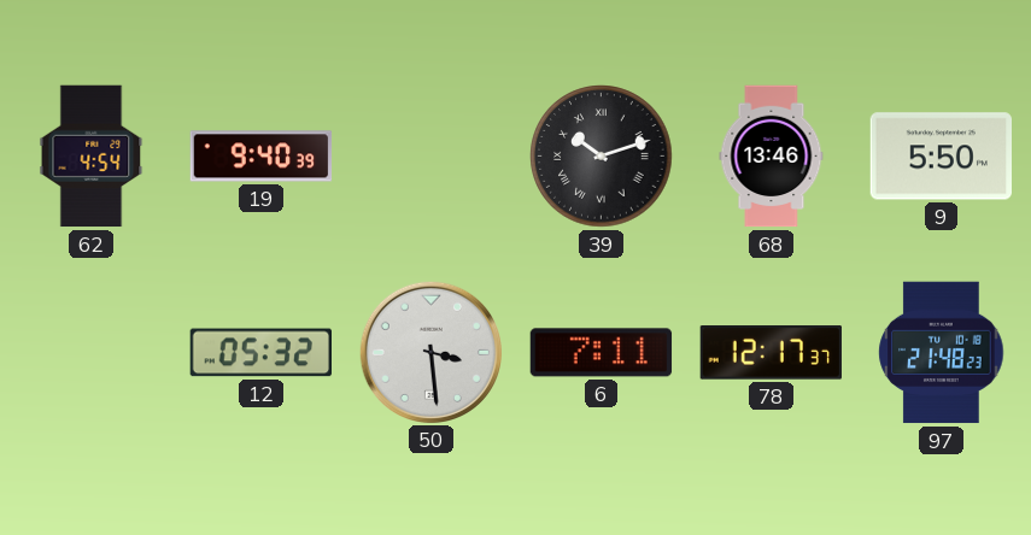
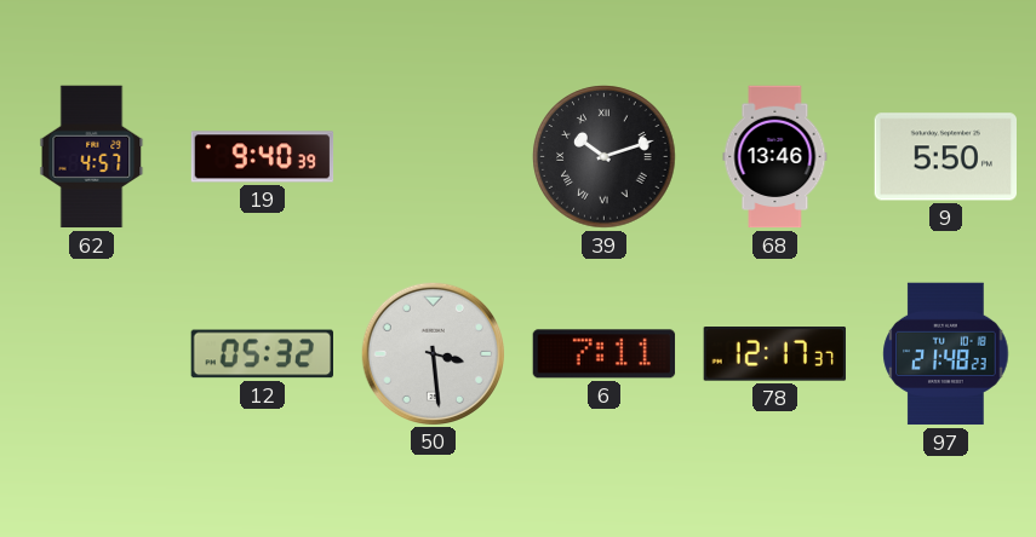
62: 4:54 -> 4:57 (92, 157)
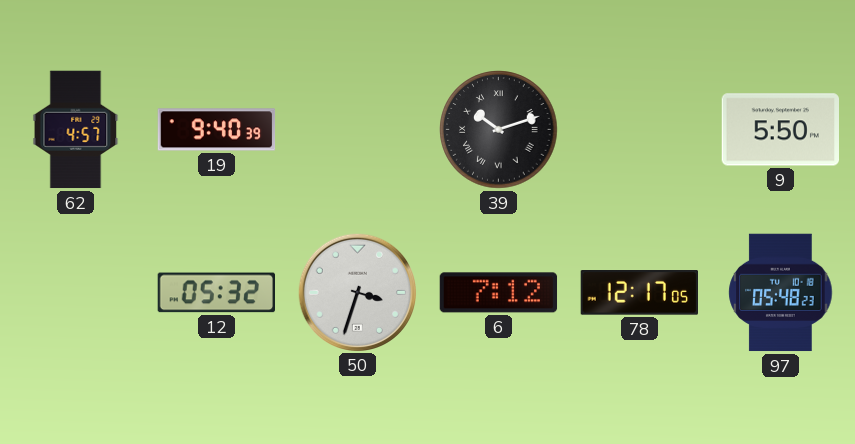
68: 13:46 -> none (775, 157)
50: 3:29 -> 3:33 (357, 292)
6: 7:11 -> 7:12 (499, 293)
78: 12:17:37 -> 12:17:05 (639, 293)
97: 21:48 -> 05:48 (781, 293)
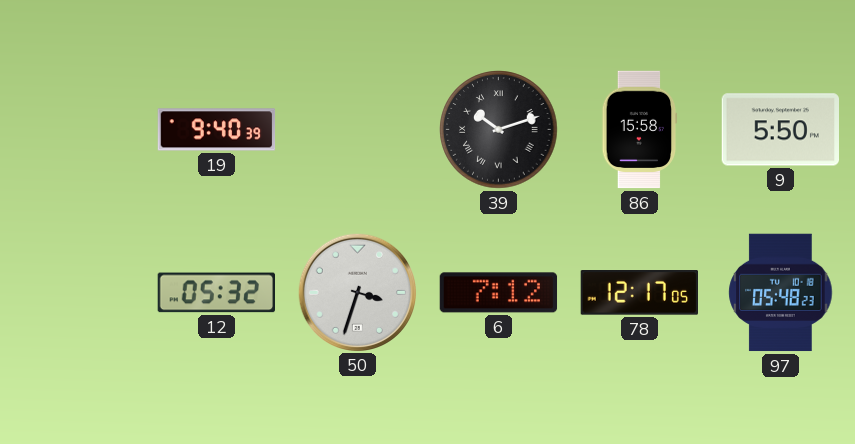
62: 4:57 -> none (76, 130)
86: none -> 15:58 (640, 130)
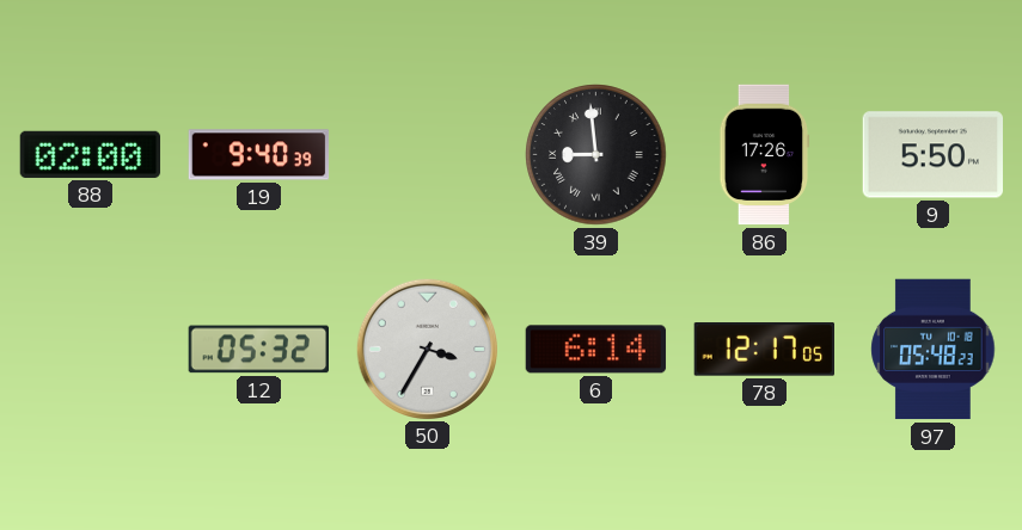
88: none -> 02:00 (91, 154)
39: 10:12 -> 8:59 (596, 155)
86: 15:58 -> 17:26 (765, 155)
50: 3:33 -> 3:35 (427, 349)
6: 7:12 -> 6:14 (596, 350)
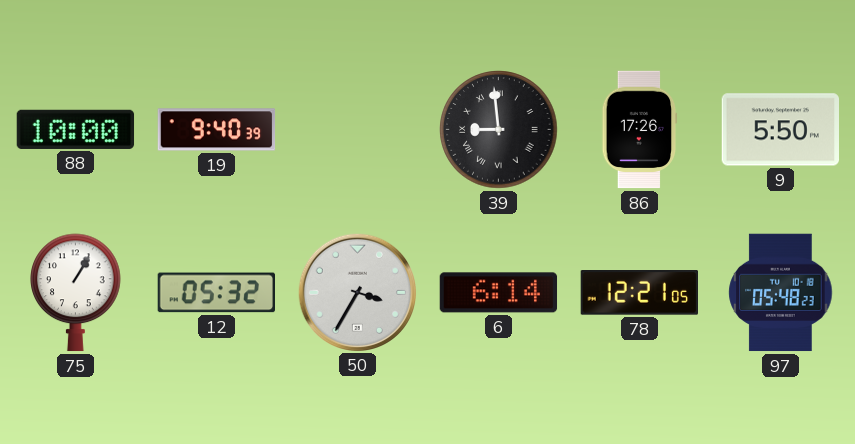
88: 02:00 -> 10:00 (76, 129)
75: none -> 1:05 (76, 293)
78: 12:17 -> 12:21 (639, 293)
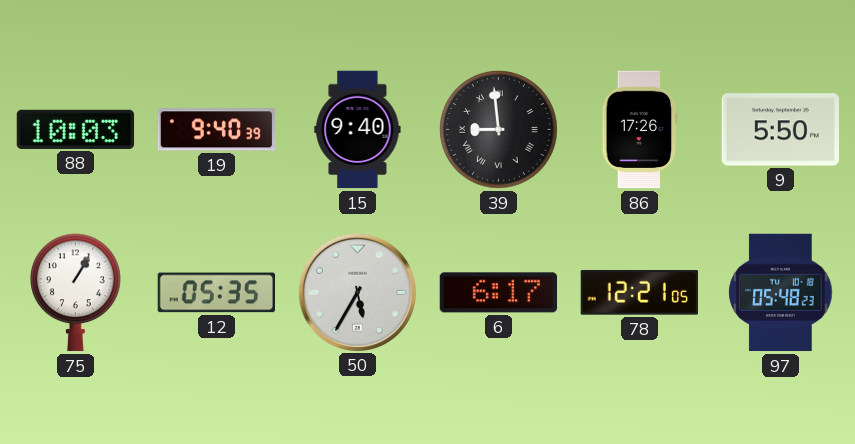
88: 10:00 -> 10:03 (76, 129)
15: none -> 9:40 (358, 130)
12: 05:32 -> 05:35 (217, 293)
50: 3:35 -> 5:35 (357, 292)
6: 6:14 -> 6:17 (499, 293)
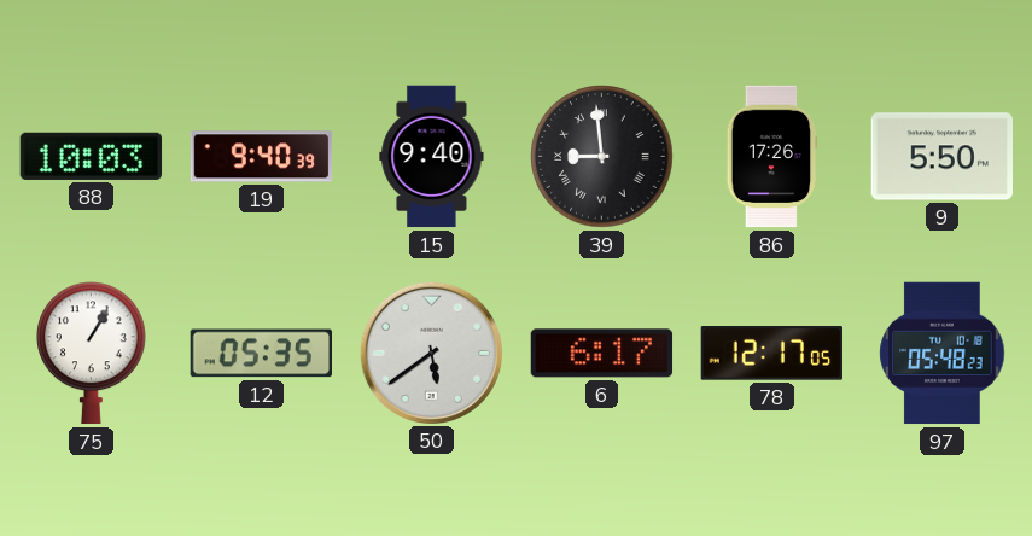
50: 5:35 -> 5:39 (431, 353)
78: 12:21 -> 12:17 (771, 354)
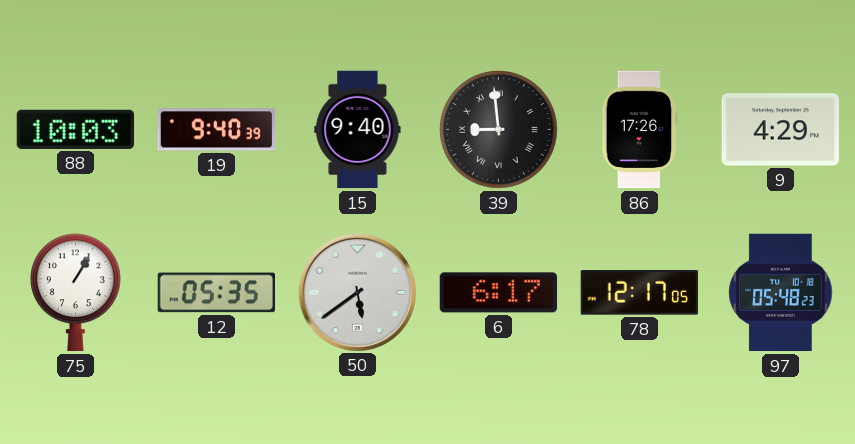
9: 5:50 -> 4:29 (780, 130)
